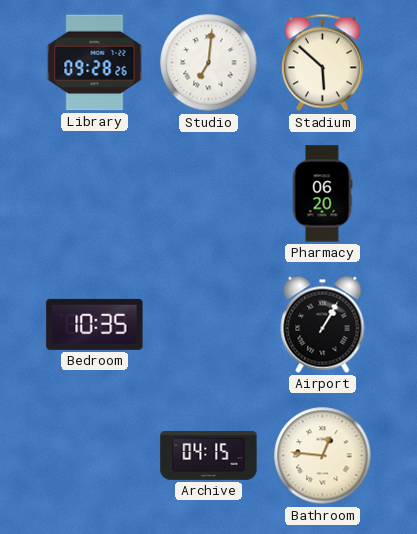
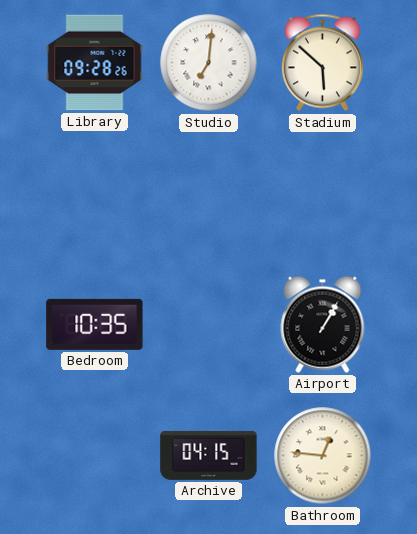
Pharmacy: 06:20 -> none (322, 194)
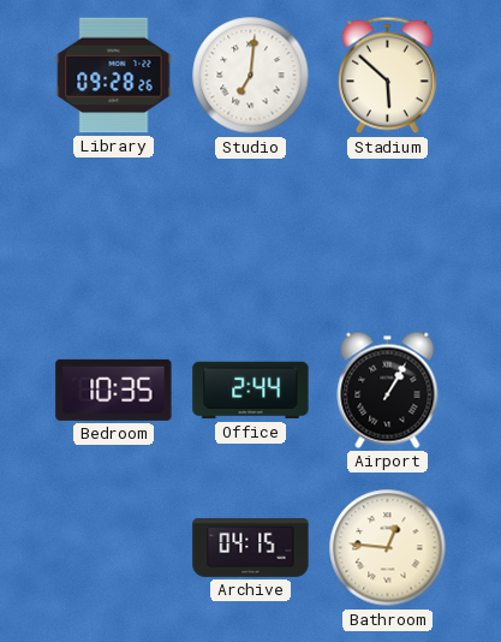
Office: none -> 2:44 (251, 391)
